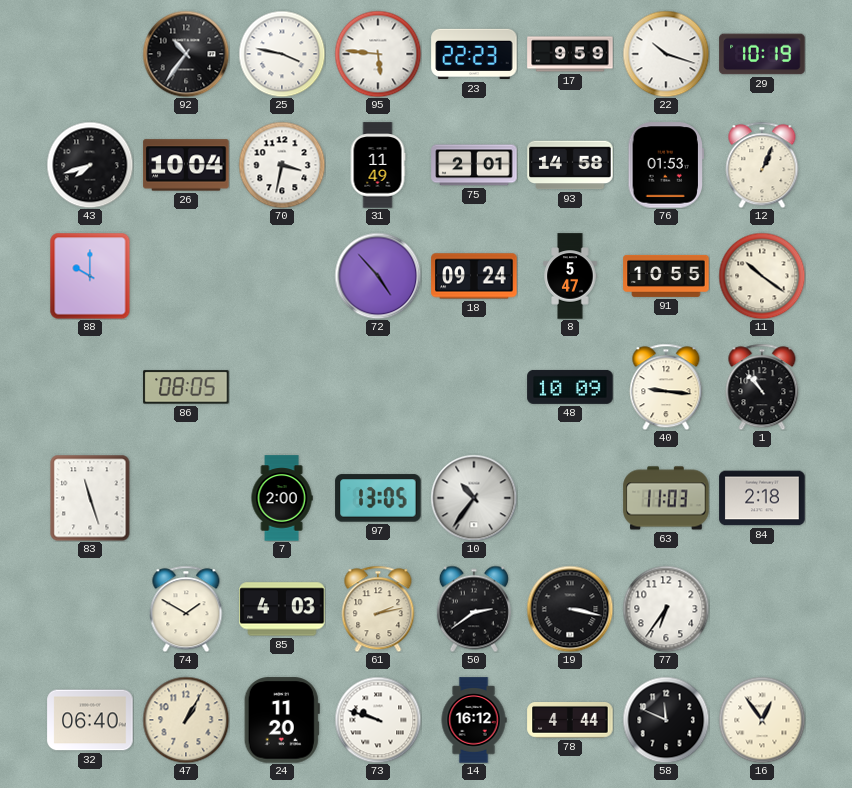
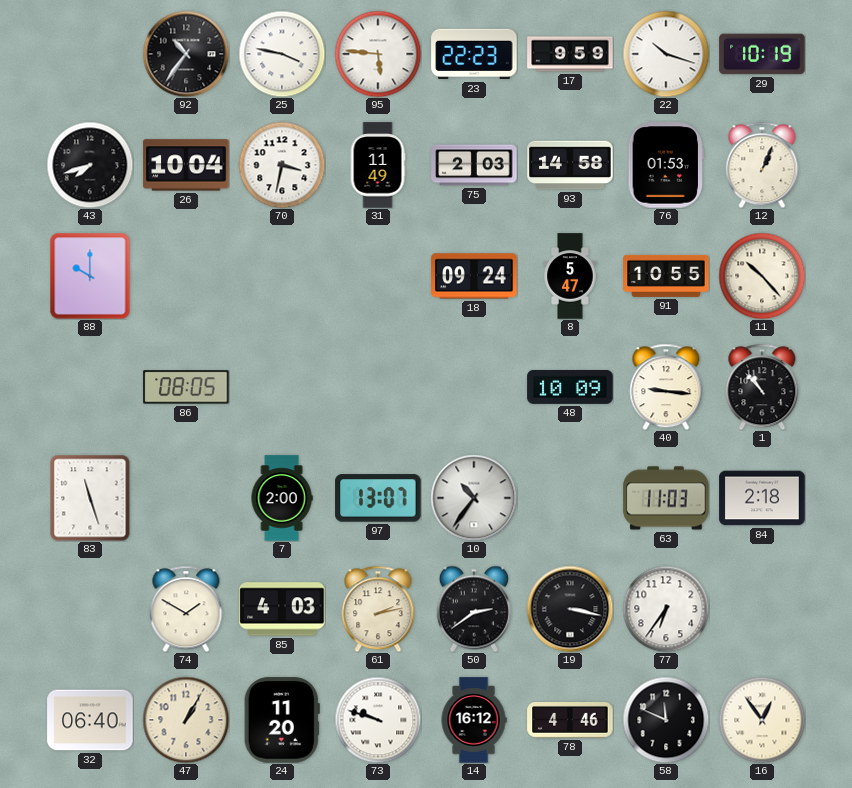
75: 2:01 -> 2:03 (474, 165)
72: 4:53 -> none (378, 276)
11: 10:21 -> 10:23 (762, 276)
97: 13:05 -> 13:07 (378, 498)
78: 4:44 -> 4:46 (570, 721)
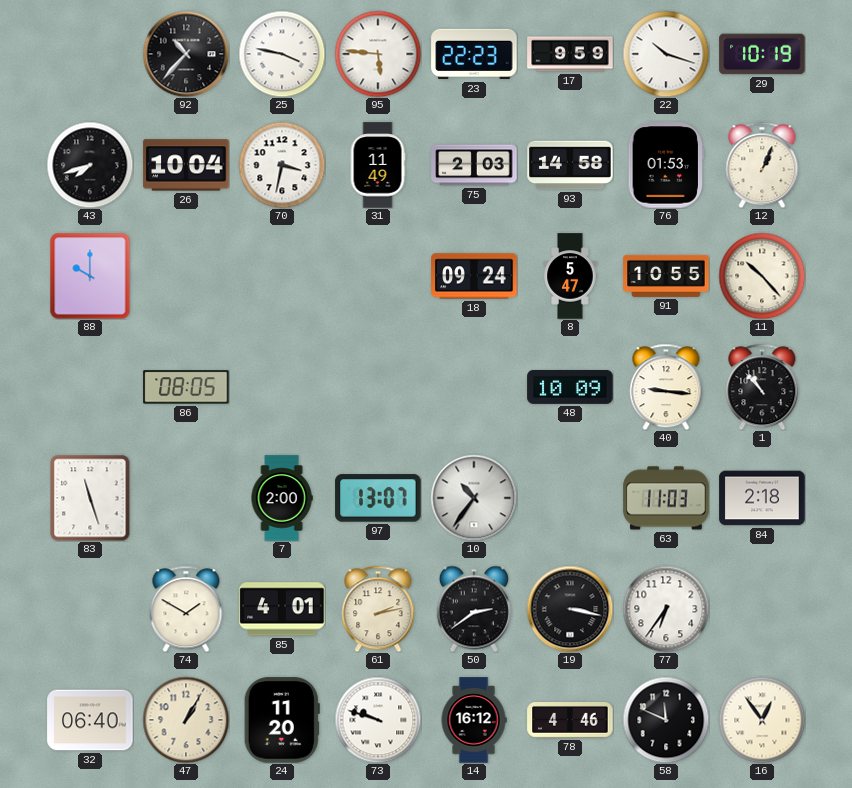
92: 10:36 -> 10:37 (186, 54)
85: 4:03 -> 4:01 (282, 609)
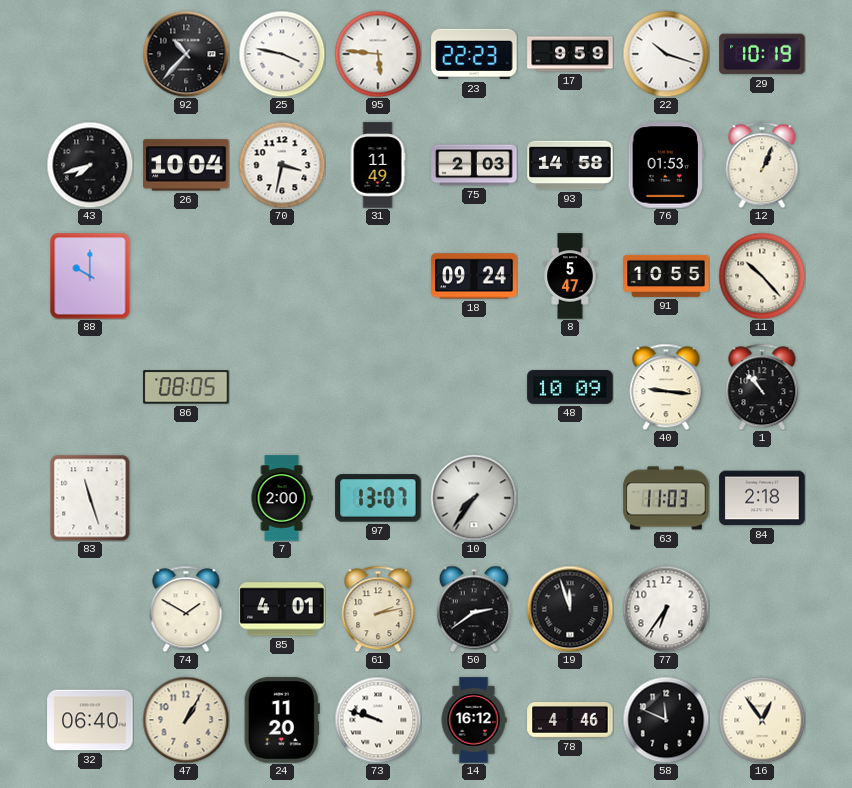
10: 10:36 -> 7:36 (474, 498)
19: 3:17 -> 11:57 (570, 609)
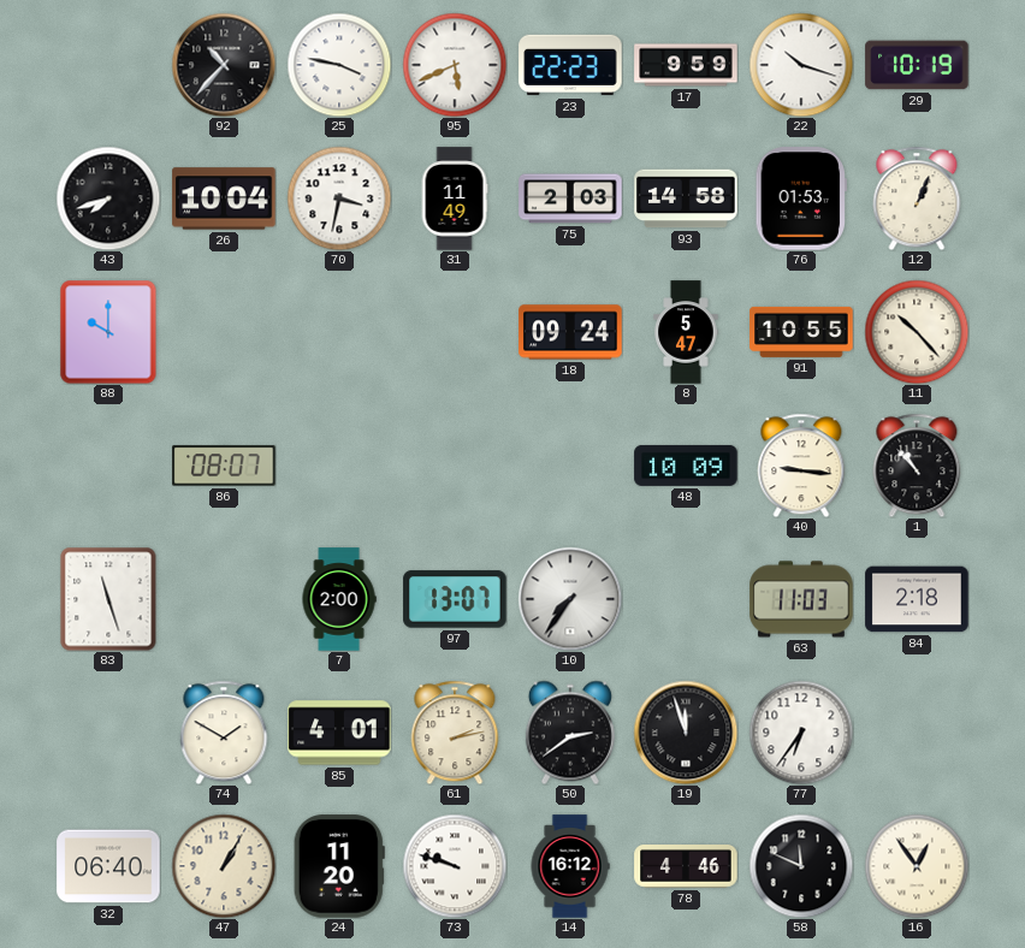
95: 5:46 -> 5:41 (455, 65)
86: 08:05 -> 08:07 (224, 466)
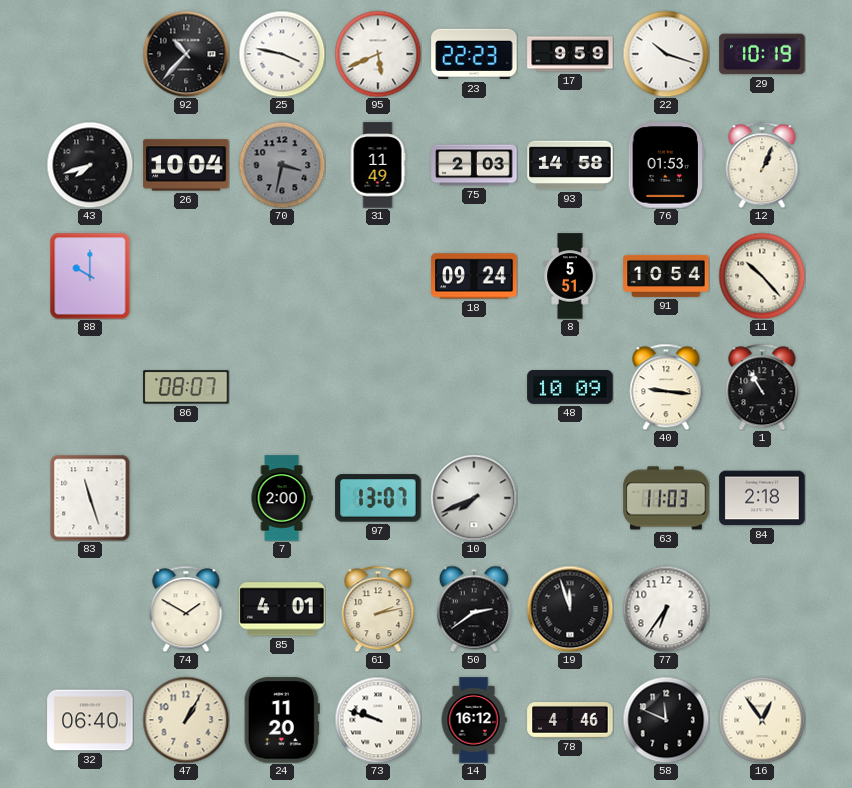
70 dial: white -> grey (282, 165)
8: 5:47 -> 5:51 (570, 276)
91: 10:55 -> 10:54 (666, 276)
1: 10:53 -> 10:55 (762, 387)
10: 7:36 -> 7:41 (474, 498)
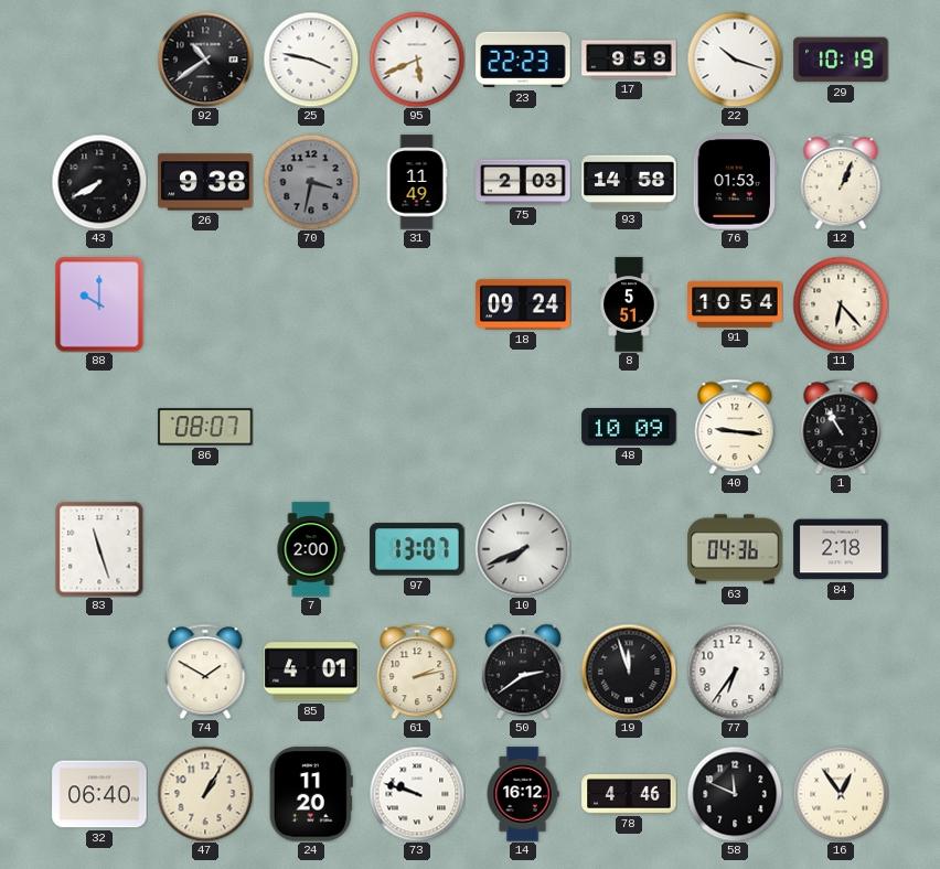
92: 10:37 -> 10:39 (205, 60)
43: 7:42 -> 7:40 (99, 182)
26: 10:04 -> 9:38 (205, 182)
11: 10:23 -> 6:23 (841, 304)
63: 11:03 -> 04:36 (735, 549)
